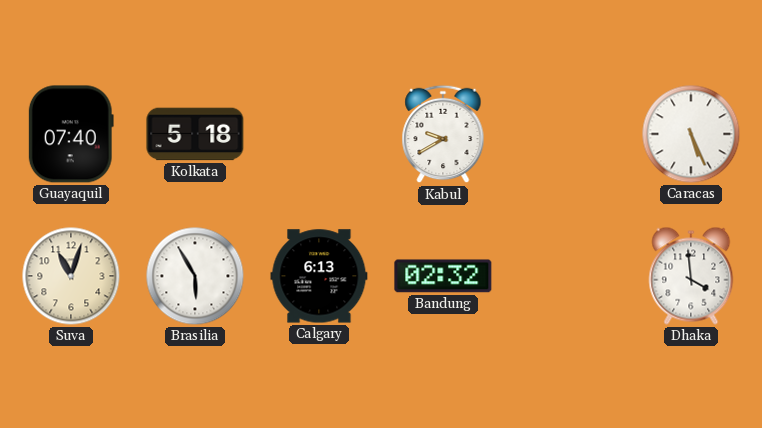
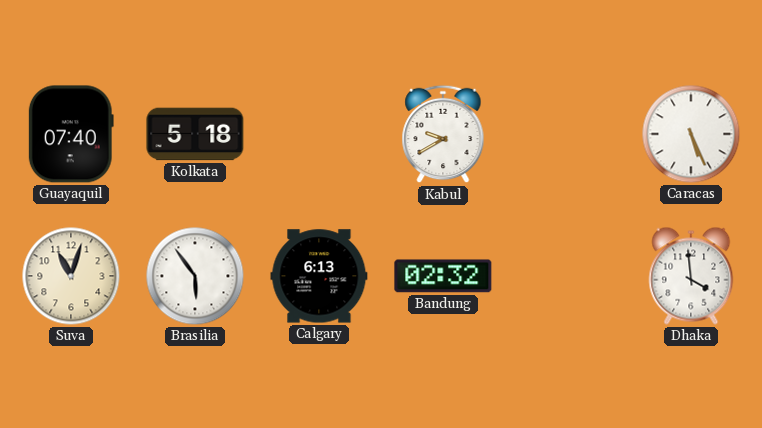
Brasilia: 5:55 -> 5:54 (195, 276)
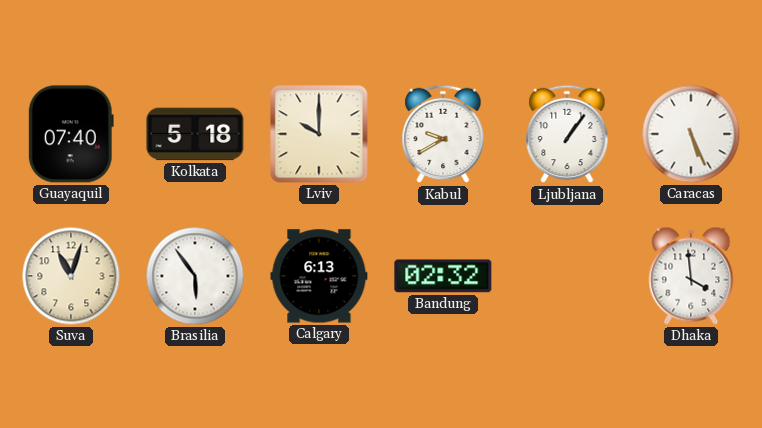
Lviv: none -> 10:00 (319, 134)
Ljubljana: none -> 1:06 (567, 134)
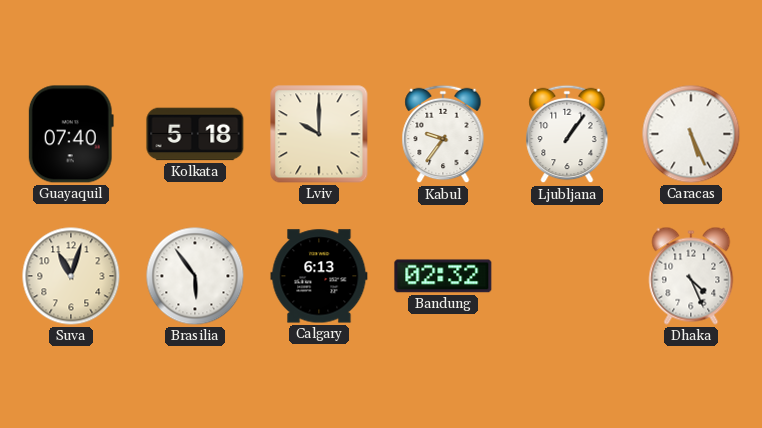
Kabul: 9:40 -> 9:36 (443, 134)
Dhaka: 3:59 -> 4:26 (691, 276)
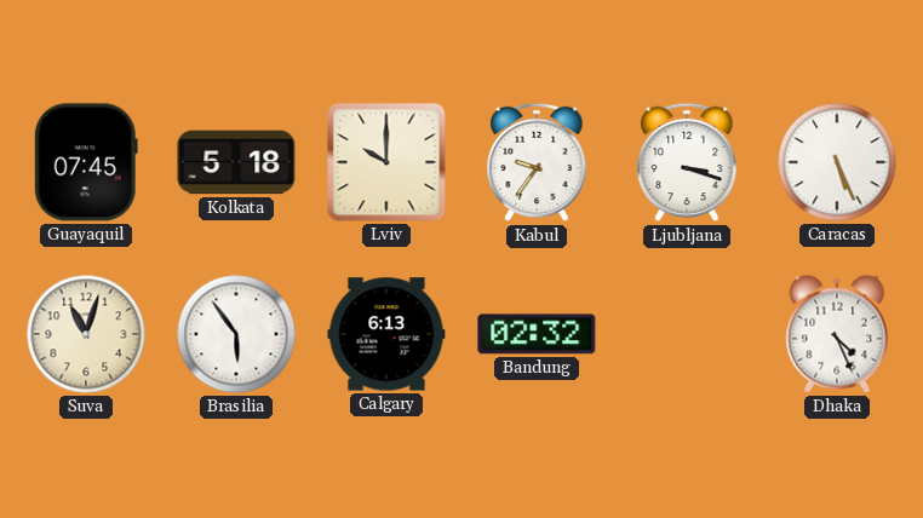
Guayaquil: 07:40 -> 07:45 (86, 162)
Ljubljana: 1:06 -> 3:18 (687, 162)
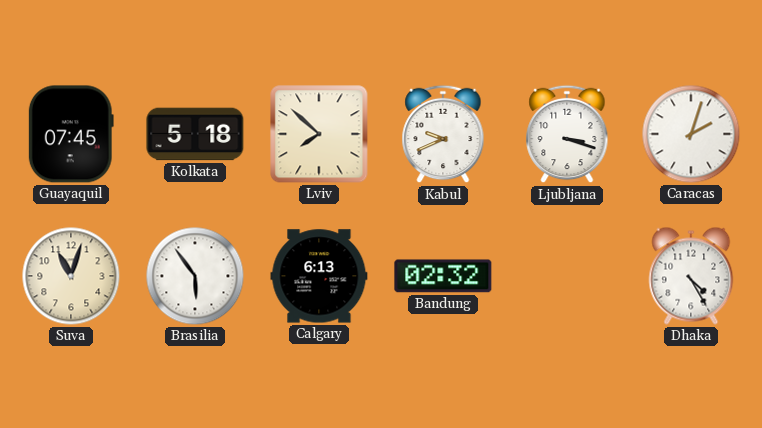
Lviv: 10:00 -> 7:52 (319, 134)
Kabul: 9:36 -> 9:41 (443, 134)
Caracas: 5:26 -> 2:03 (691, 134)
Dhaka: 4:26 -> 4:25 (691, 276)
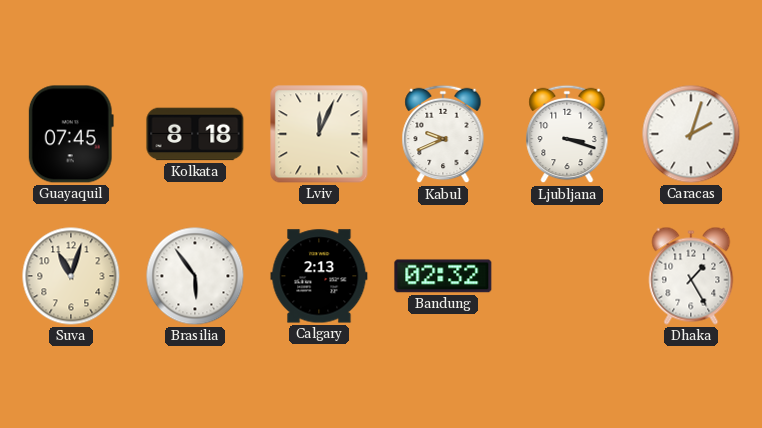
Kolkata: 5:18 -> 8:18 (195, 134)
Lviv: 7:52 -> 12:04 (319, 134)
Calgary: 6:13 -> 2:13 (319, 276)
Dhaka: 4:25 -> 1:25 (691, 276)
